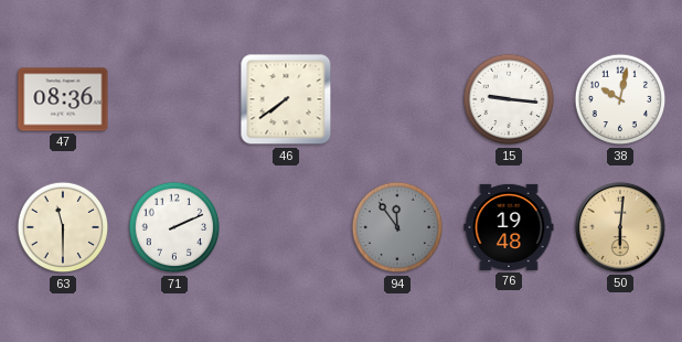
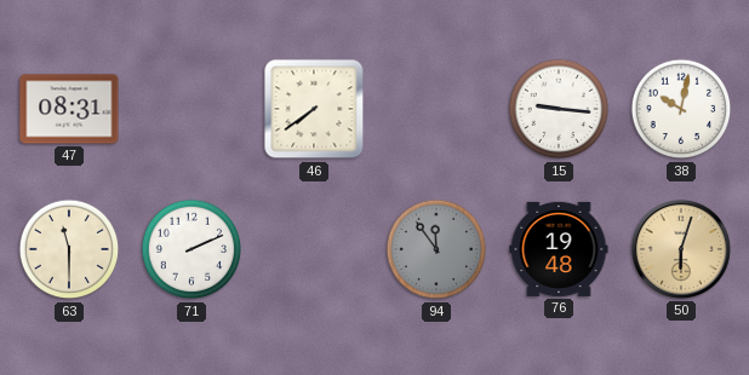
47: 08:36 -> 08:31 (69, 109)
50: 6:01 -> 6:03 (681, 249)
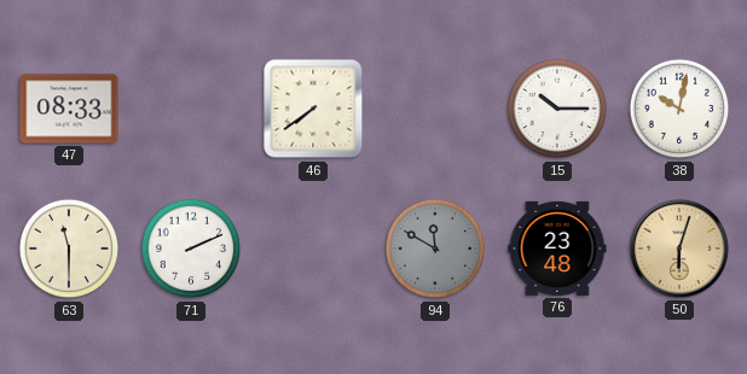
47: 08:31 -> 08:33 (69, 109)
15: 9:16 -> 10:15 (557, 109)
94: 11:54 -> 11:50 (435, 249)
76: 19:48 -> 23:48 (557, 249)
